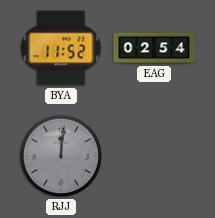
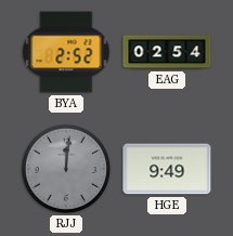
BYA: 11:52 -> 2:52 (66, 52)
HGE: none -> 9:49 (167, 169)
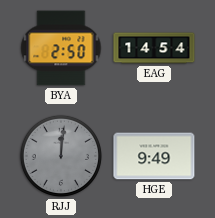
BYA: 2:52 -> 2:50 (61, 48)
EAG: 02:54 -> 14:54 (154, 48)
